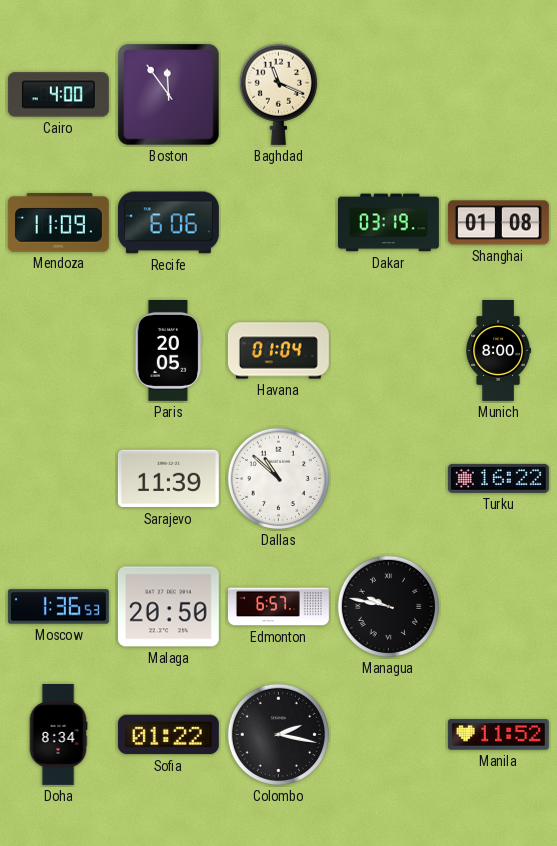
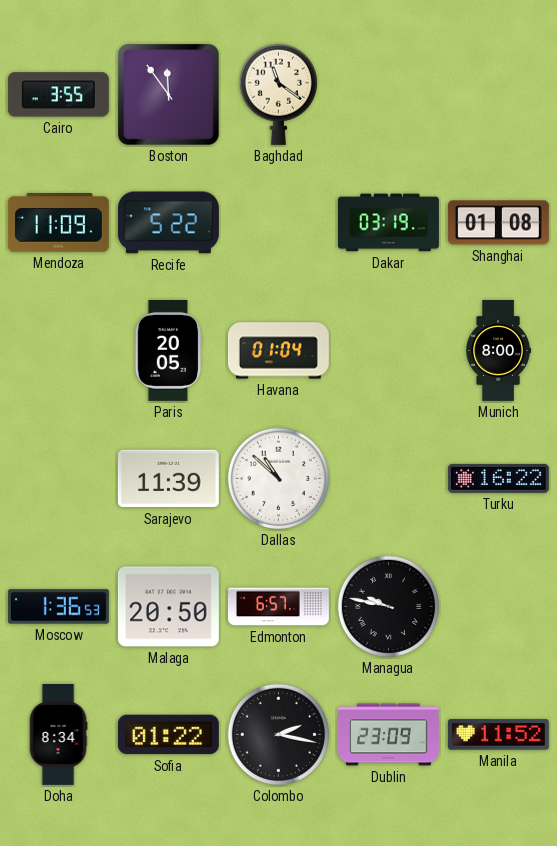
Cairo: 4:00 -> 3:55 (58, 95)
Baghdad: 11:19 -> 11:21 (278, 94)
Recife: 6:06 -> 5:22 (168, 223)
Dublin: none -> 23:09 (388, 735)
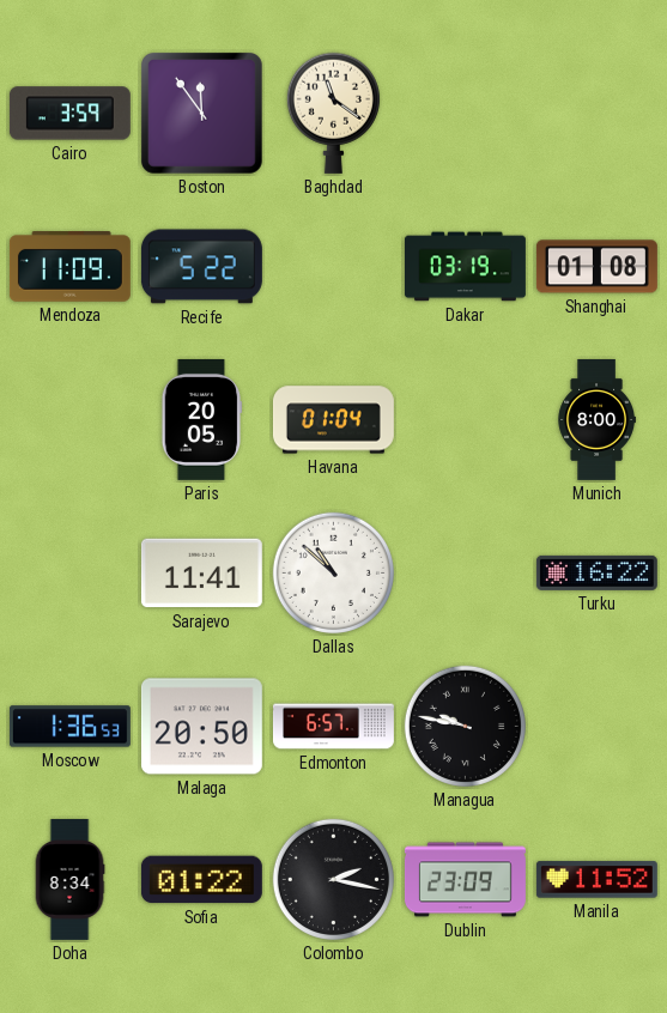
Cairo: 3:55 -> 3:59 (69, 114)
Sarajevo: 11:39 -> 11:41 (201, 574)
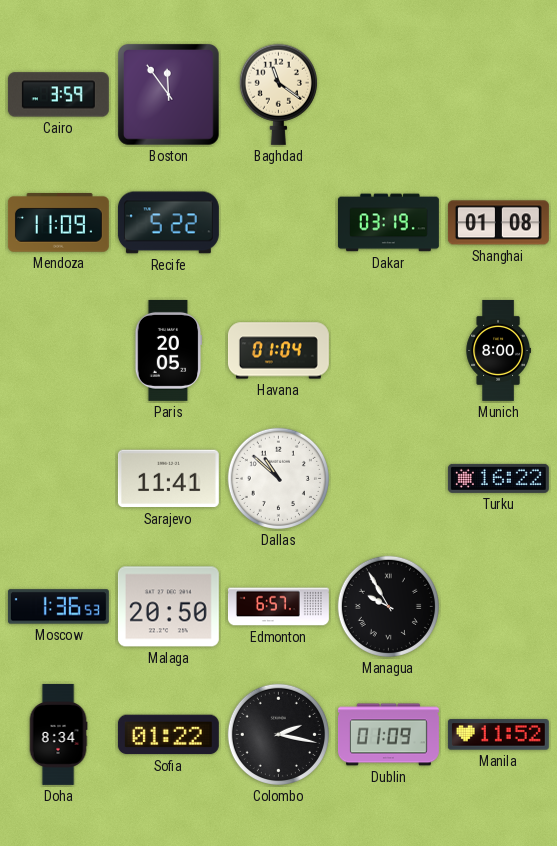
Managua: 9:47 -> 9:55 (388, 606)
Dublin: 23:09 -> 01:09 (388, 735)
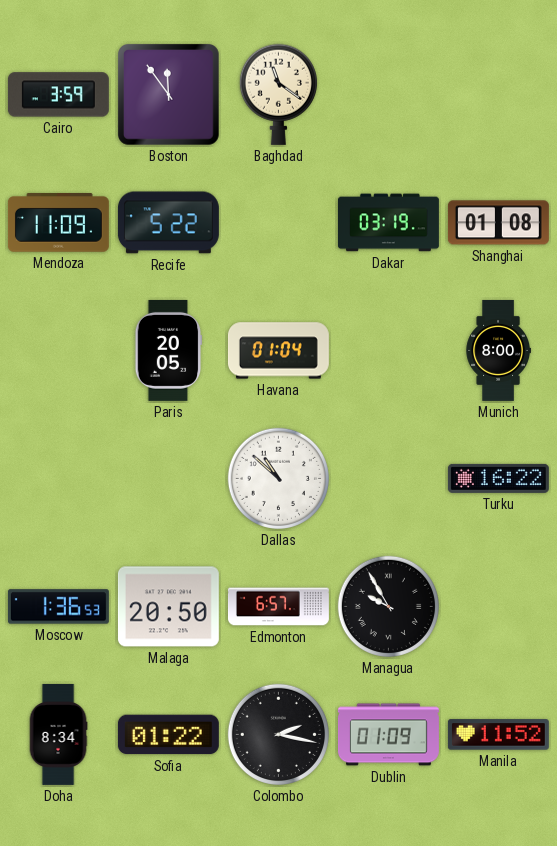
Sarajevo: 11:41 -> none (168, 479)
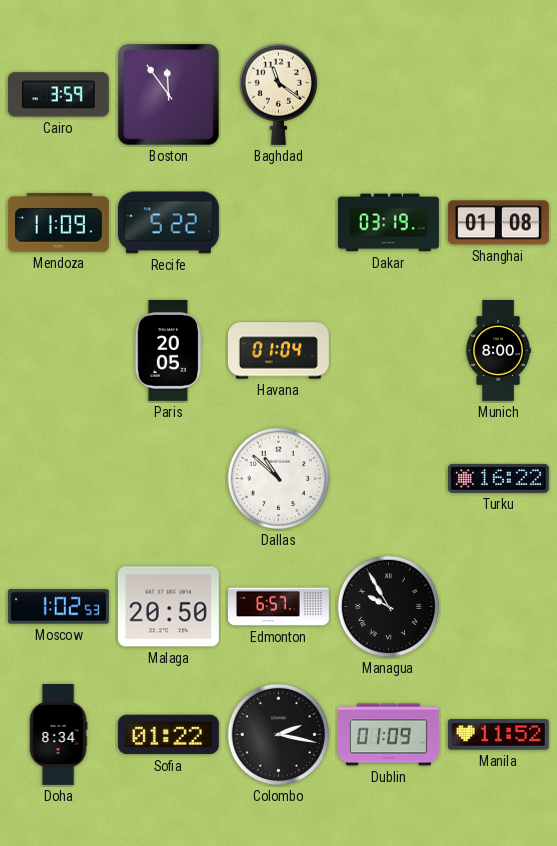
Moscow: 1:36 -> 1:02 (58, 607)
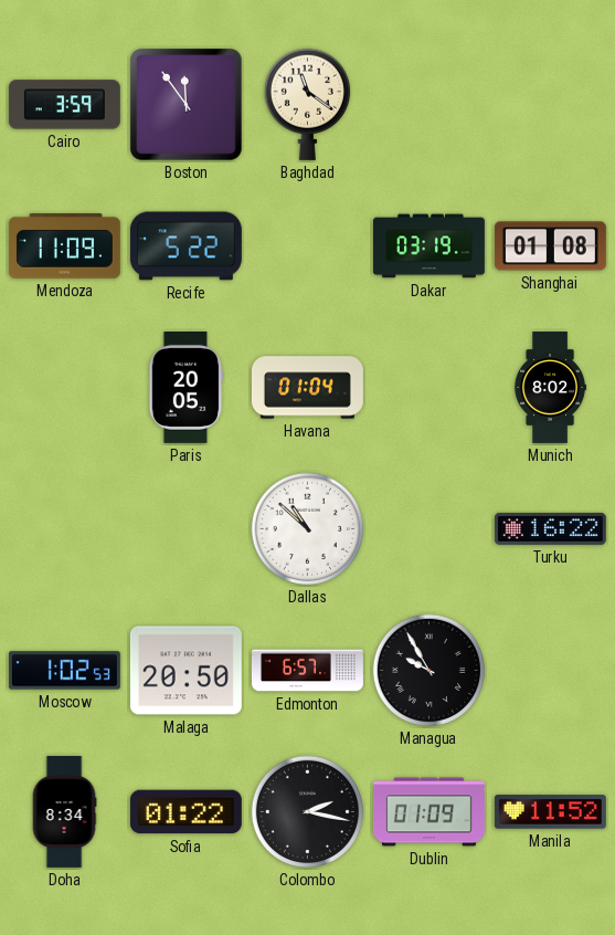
Munich: 8:00 -> 8:02 (550, 387)
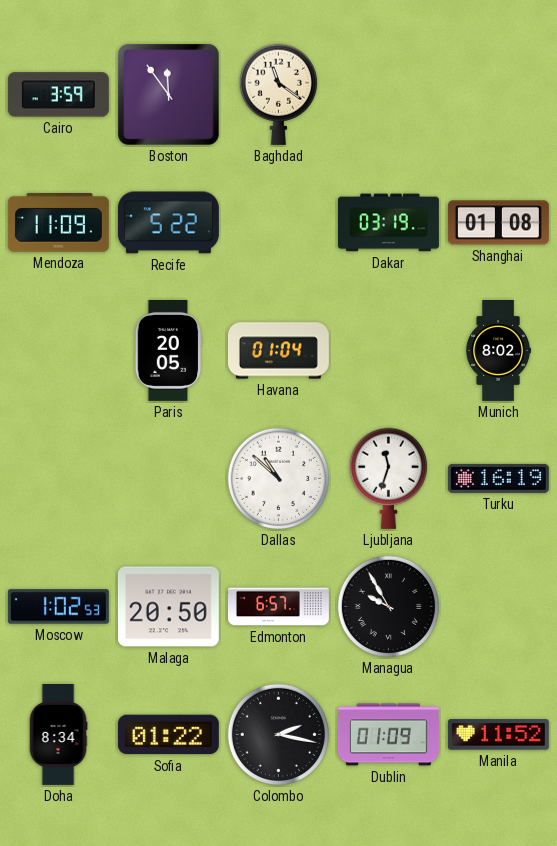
Ljubljana: none -> 11:33 (388, 478)
Turku: 16:22 -> 16:19 (498, 478)
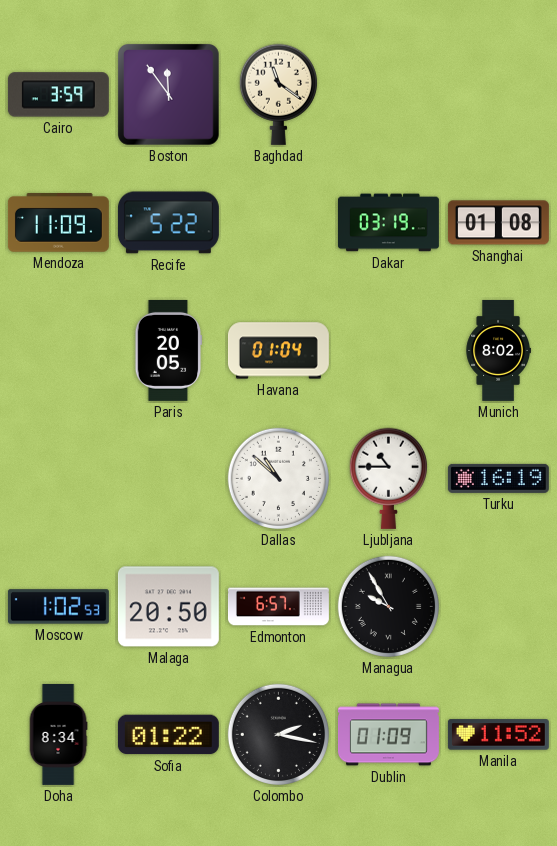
Ljubljana: 11:33 -> 10:45 (388, 478)
